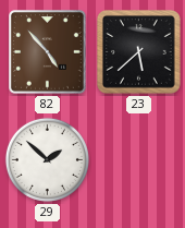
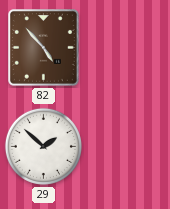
23: 5:38 -> none (139, 52)
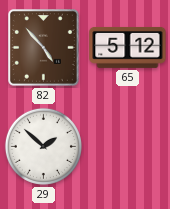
65: none -> 5:12 (128, 47)
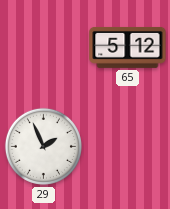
82: 4:53 -> none (44, 48)
29: 1:52 -> 1:56 (43, 146)
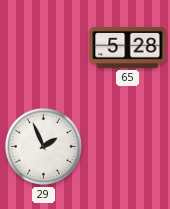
65: 5:12 -> 5:28 (128, 47)
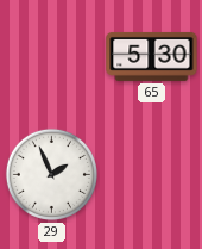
65: 5:28 -> 5:30 (152, 56)
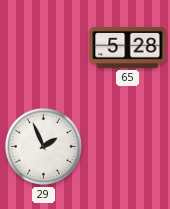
65: 5:30 -> 5:28 (128, 47)
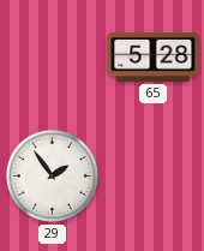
29: 1:56 -> 1:54 (52, 175)
